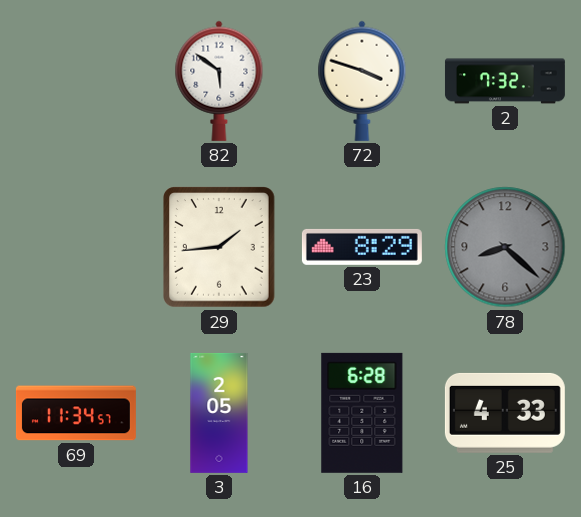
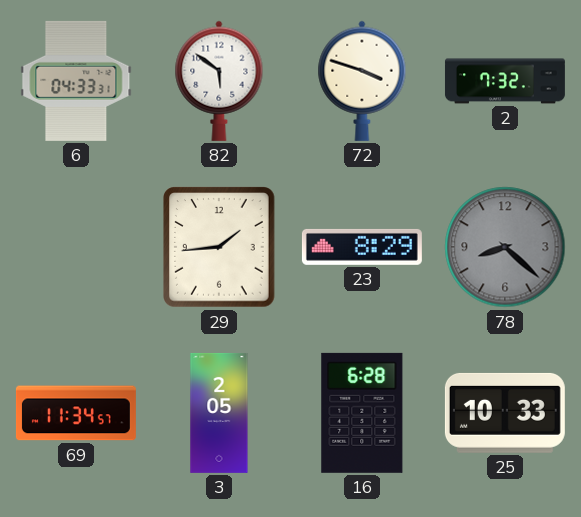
6: none -> 04:33 (76, 81)
25: 4:33 -> 10:33 (505, 413)
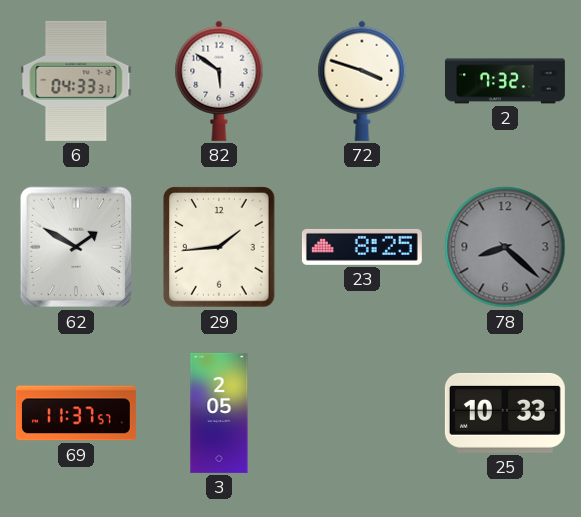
62: none -> 1:50 (76, 247)
23: 8:29 -> 8:25 (362, 247)
69: 11:34 -> 11:37 (76, 413)
16: 6:28 -> none (362, 413)
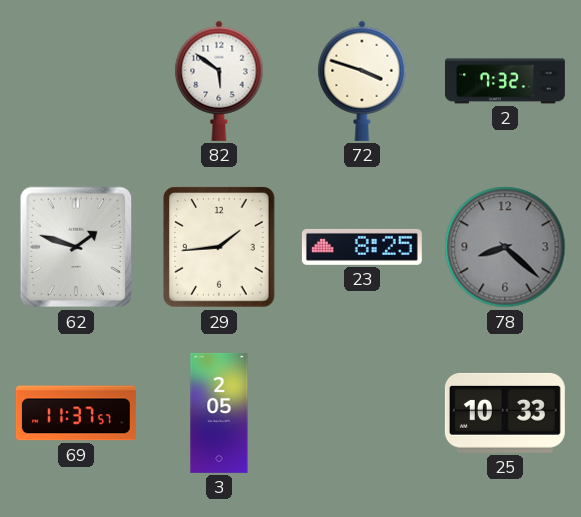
6: 04:33 -> none (76, 81)
62: 1:50 -> 1:48 (76, 247)
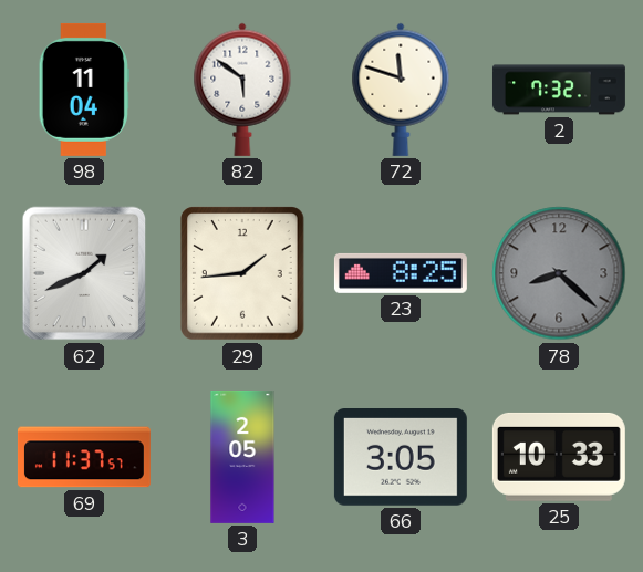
98: none -> 11:04 (84, 90)
72: 3:48 -> 11:48 (401, 90)
62: 1:48 -> 1:41 (84, 273)
66: none -> 3:05 (401, 458)
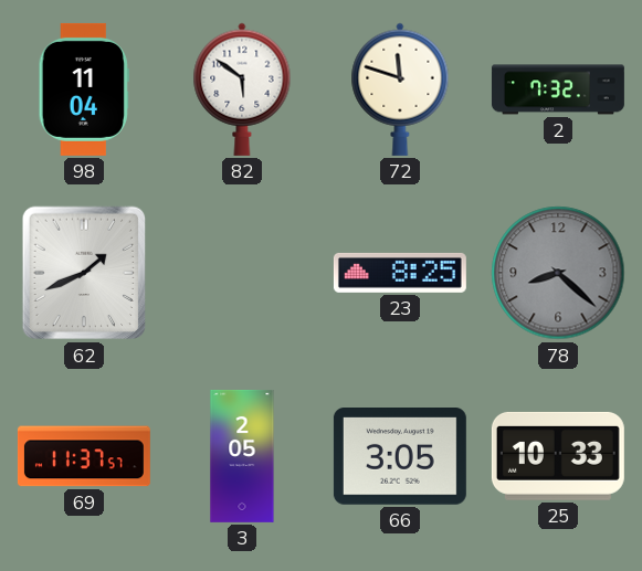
29: 1:44 -> none (242, 273)
